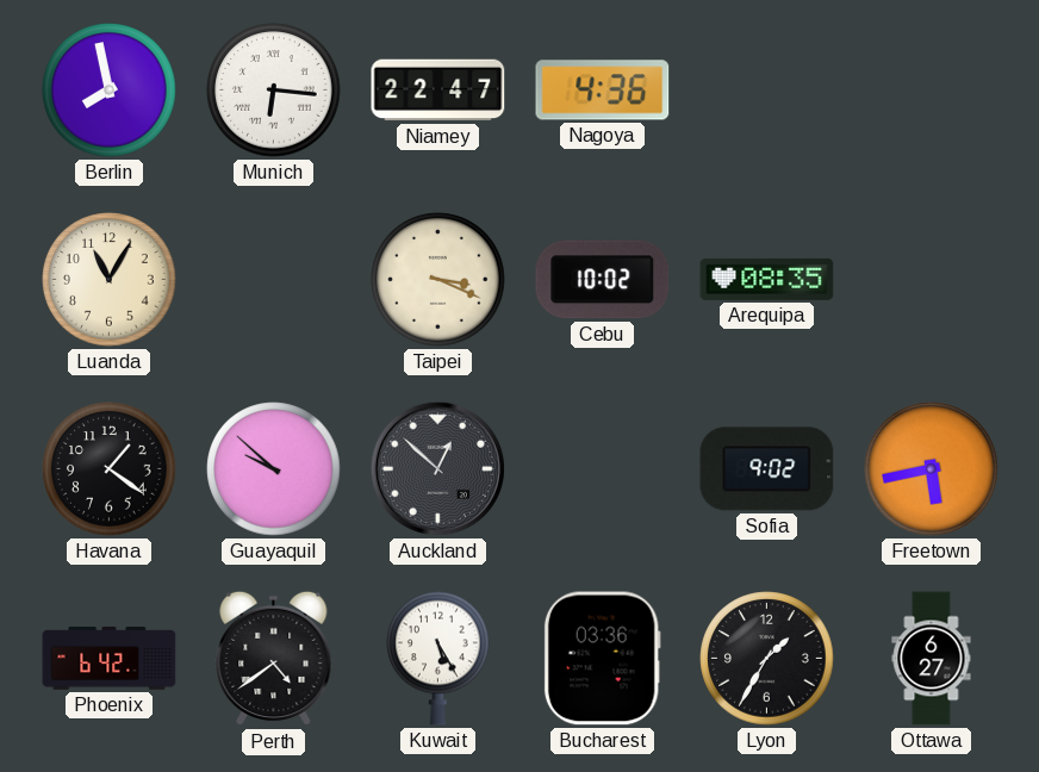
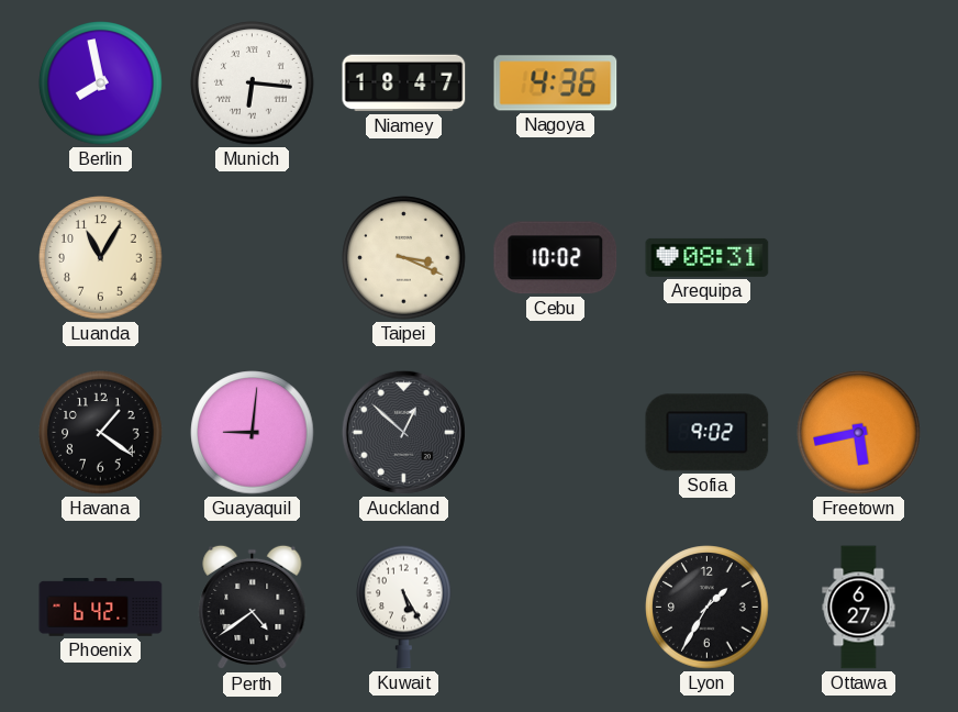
Niamey: 22:47 -> 18:47 (404, 84)
Arequipa: 08:35 -> 08:31 (708, 257)
Guayaquil: 9:52 -> 9:01 (253, 433)
Bucharest: 03:36 -> none (602, 659)
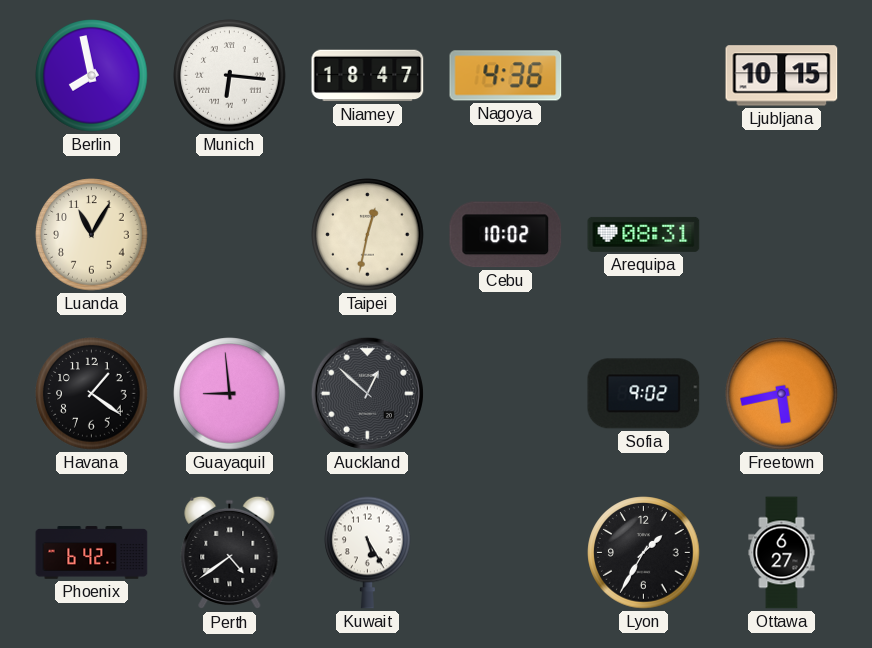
Ljubljana: none -> 10:15 (782, 76)
Taipei: 3:19 -> 12:32 (368, 235)
Guayaquil: 9:01 -> 8:59 (230, 394)
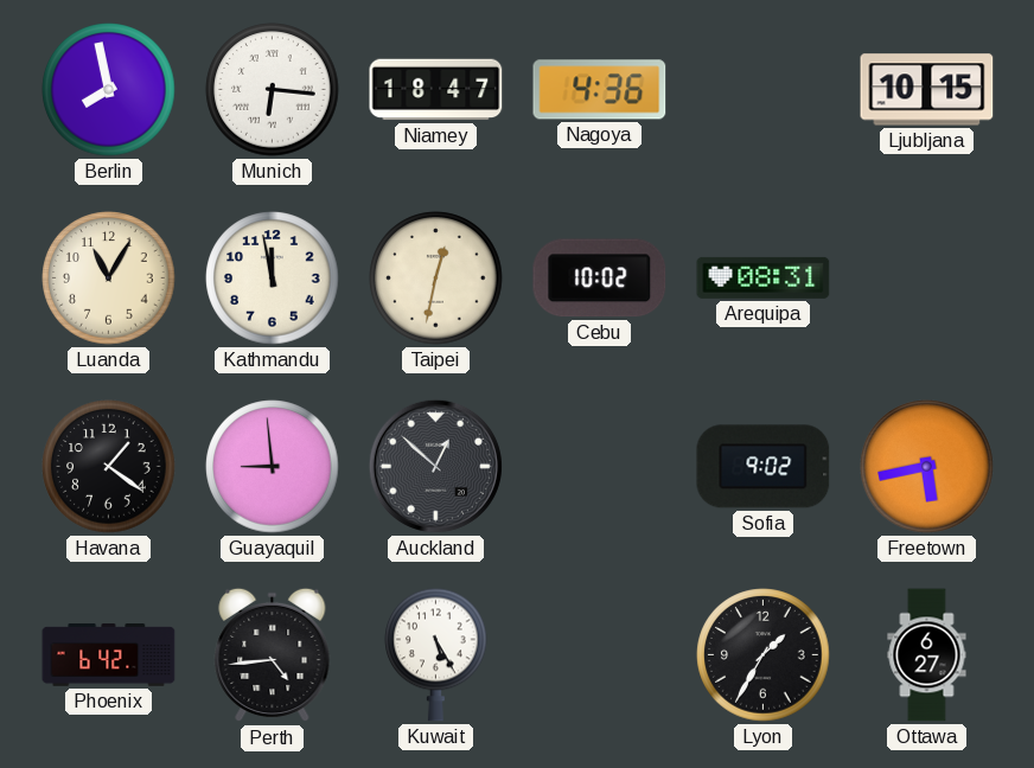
Kathmandu: none -> 11:58 (273, 279)
Perth: 4:39 -> 4:44 (273, 655)
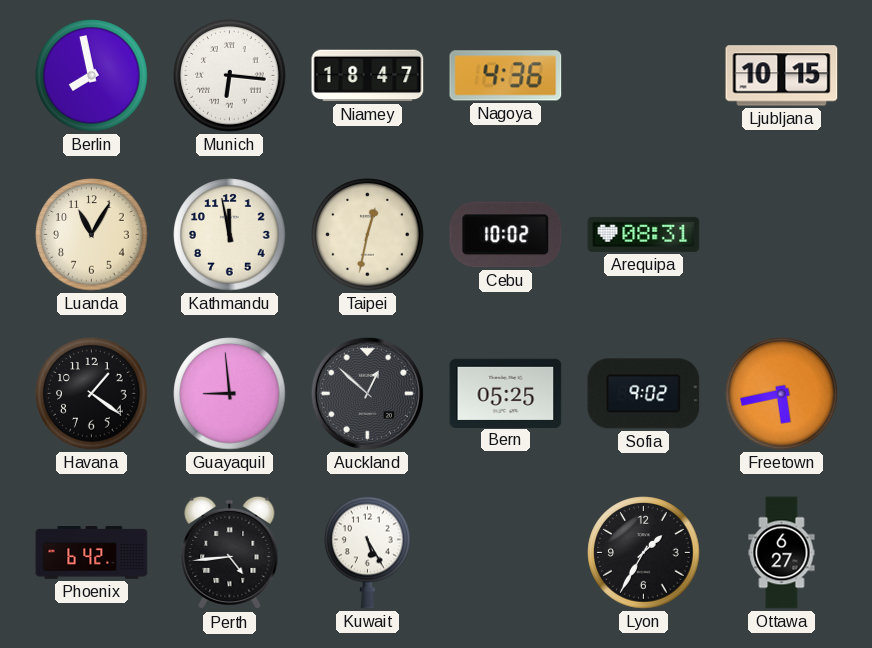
Bern: none -> 05:25 (506, 393)
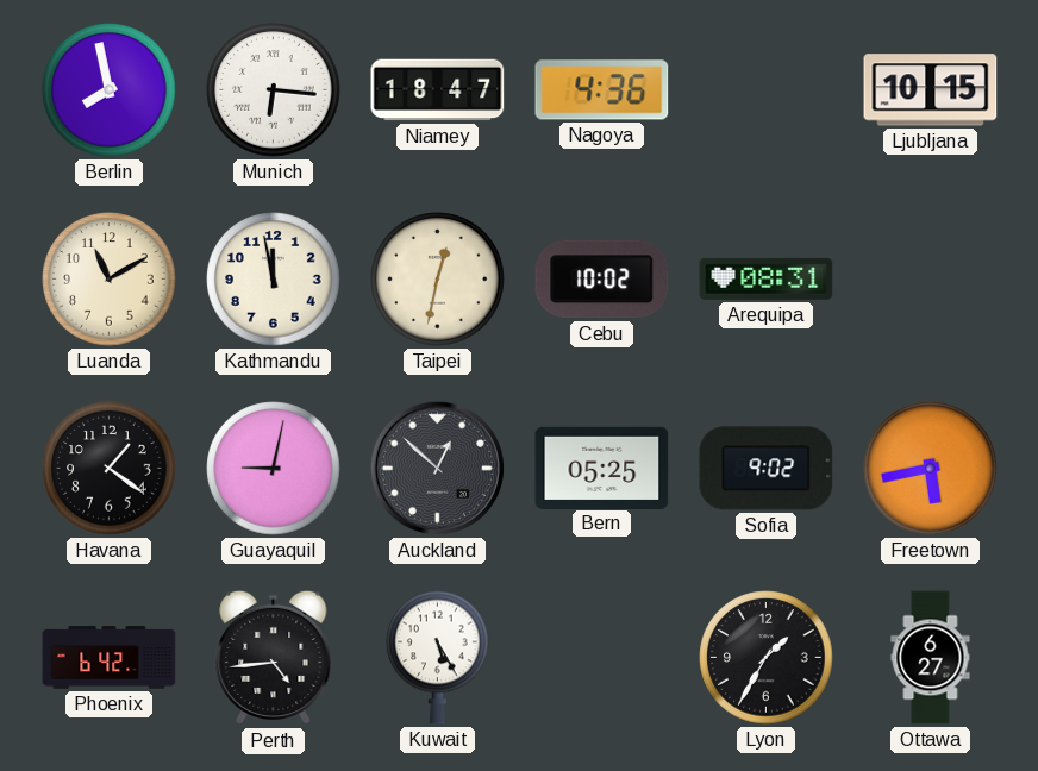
Luanda: 11:05 -> 11:10 (110, 280)
Guayaquil: 8:59 -> 9:02 (274, 469)
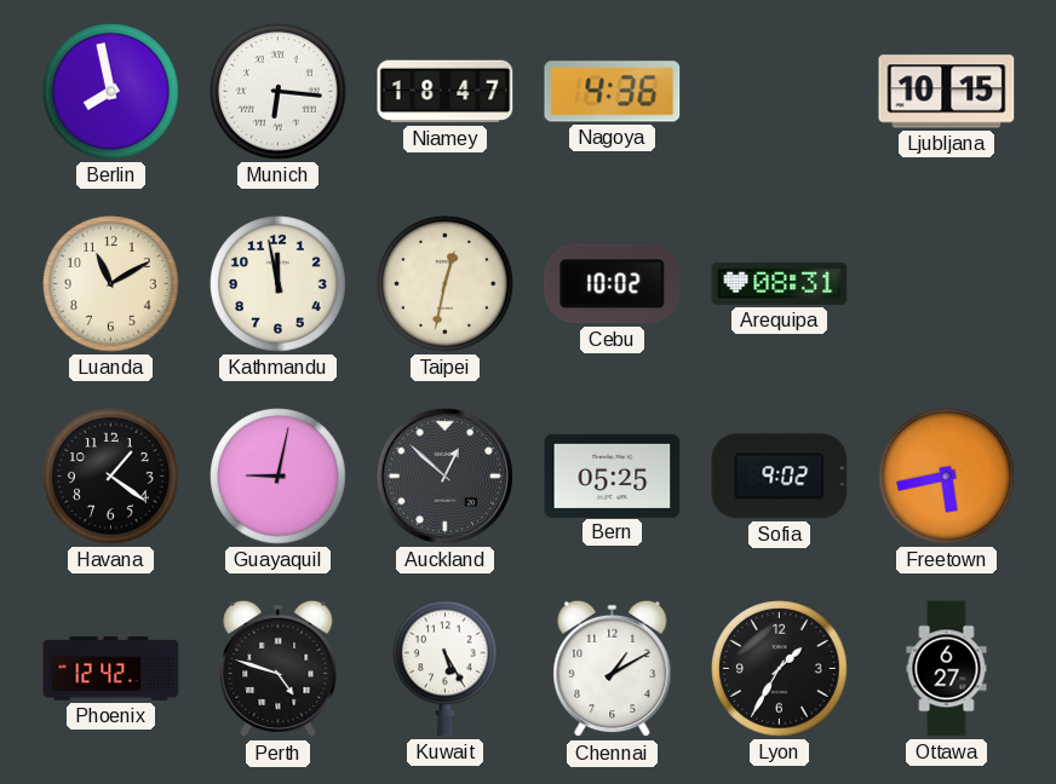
Phoenix: 6:42 -> 12:42 (111, 669)
Perth: 4:44 -> 4:48 (279, 669)
Chennai: none -> 1:10 (613, 669)
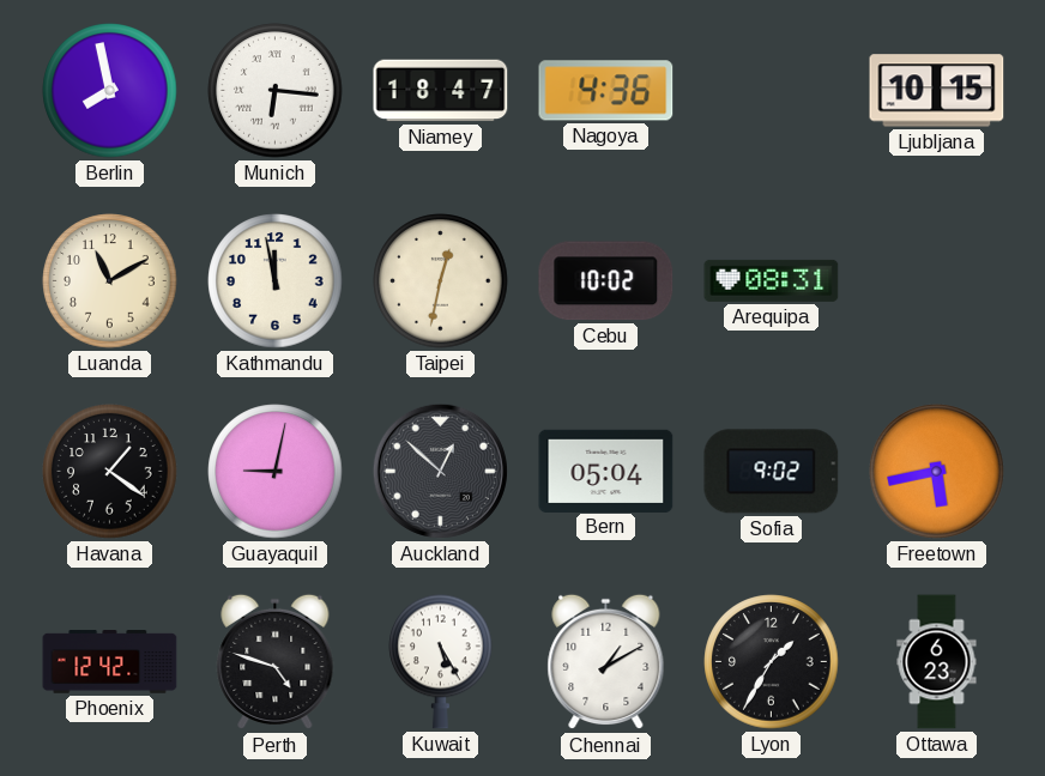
Bern: 05:25 -> 05:04 (606, 471)
Ottawa: 6:27 -> 6:23 (937, 662)
